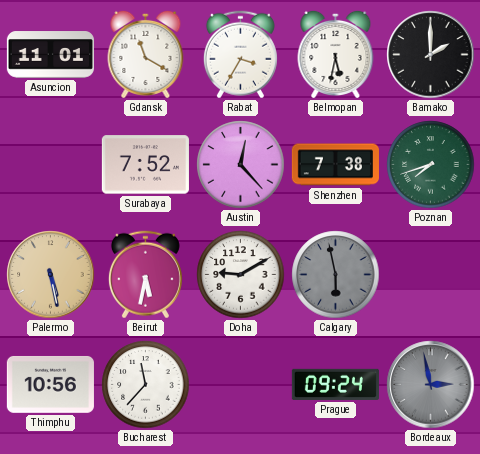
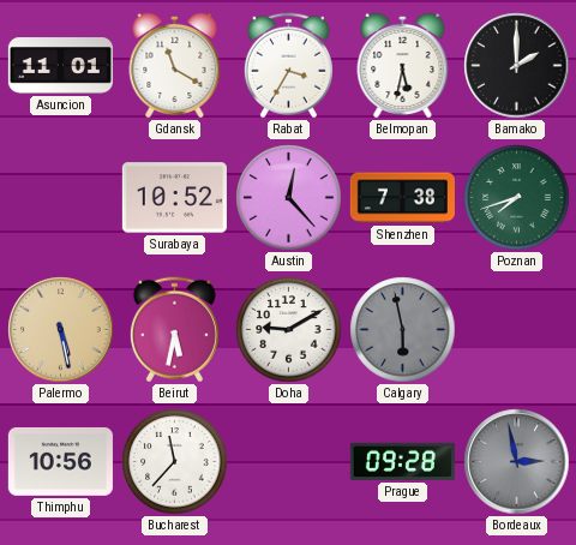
Surabaya: 7:52 -> 10:52 (174, 198)
Prague: 09:24 -> 09:28 (402, 461)
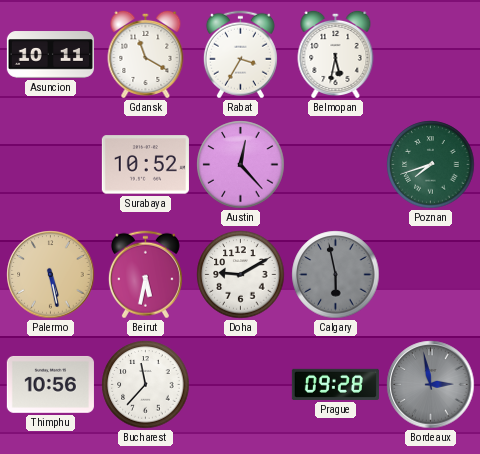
Asuncion: 11:01 -> 10:11 (50, 55)
Bamako: 2:00 -> none (517, 66)
Shenzhen: 7:38 -> none (402, 198)
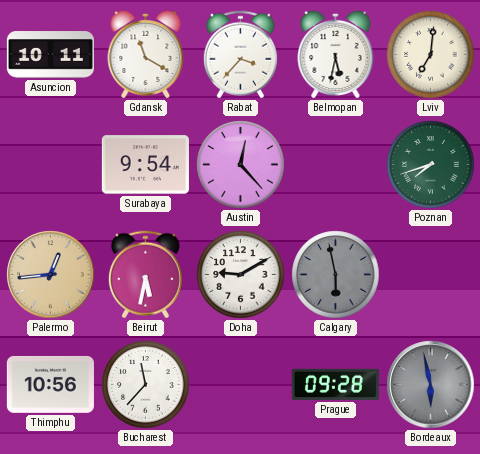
Rabat: 3:35 -> 3:37 (240, 55)
Lviv: none -> 7:01 (431, 55)
Surabaya: 10:52 -> 9:54 (145, 165)
Palermo: 5:28 -> 12:44 (51, 275)
Bordeaux: 2:58 -> 5:58 (431, 385)
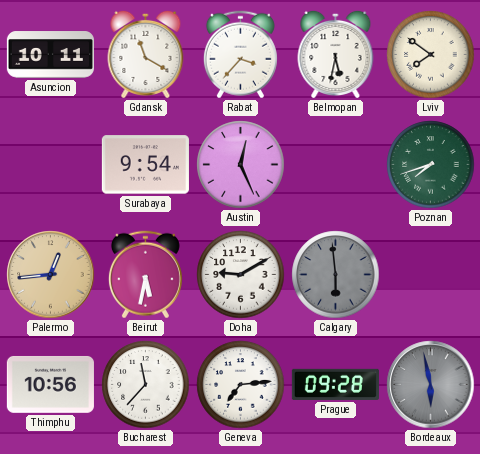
Lviv: 7:01 -> 7:51 (431, 55)
Austin: 12:23 -> 12:26 (241, 165)
Calgary: 5:58 -> 5:59 (336, 275)
Geneva: none -> 7:14 (241, 385)
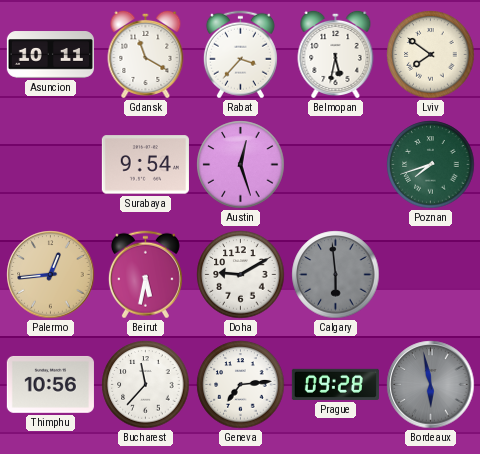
Austin: 12:26 -> 12:27 (241, 165)
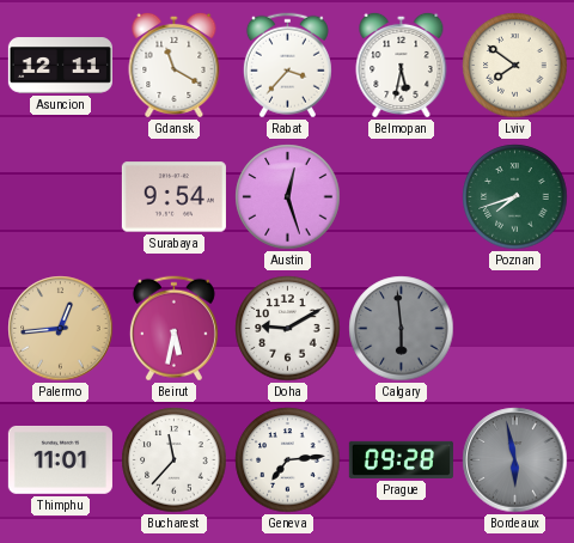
Asuncion: 10:11 -> 12:11 (60, 66)
Thimphu: 10:56 -> 11:01 (60, 459)
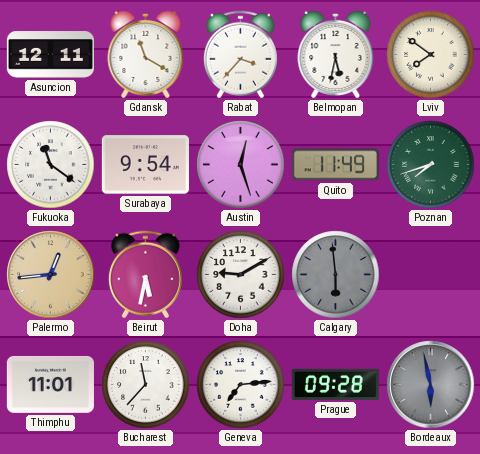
Fukuoka: none -> 11:21 (51, 165)
Quito: none -> 11:49 (335, 165)
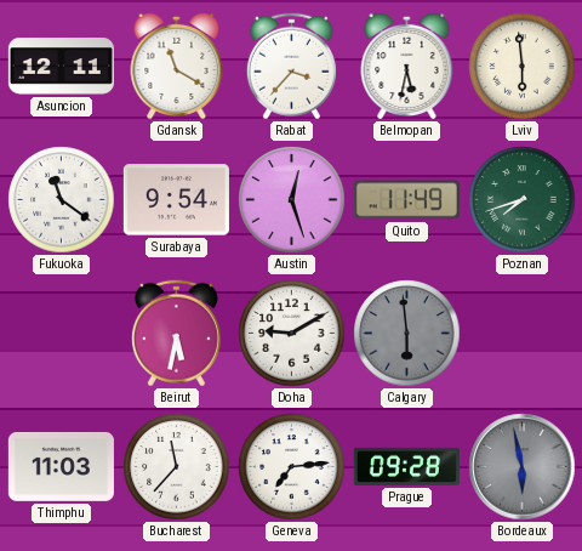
Lviv: 7:51 -> 5:59 (523, 67)
Palermo: 12:44 -> none (51, 275)
Thimphu: 11:01 -> 11:03 (61, 466)
